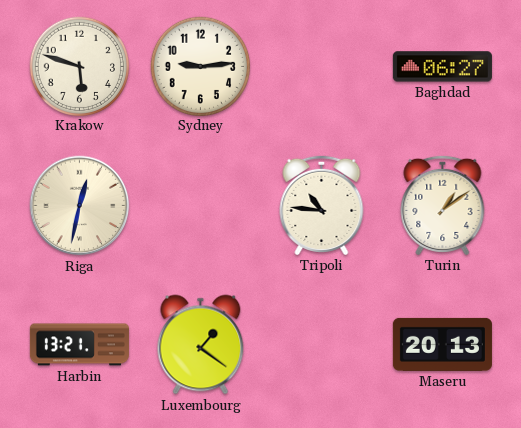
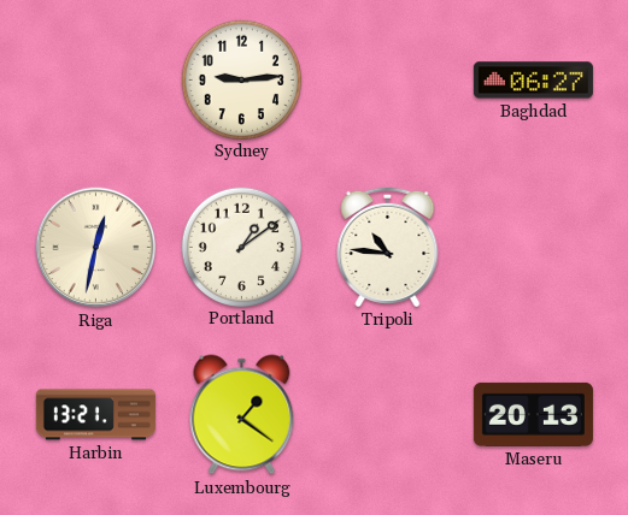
Krakow: 5:48 -> none (79, 66)
Portland: none -> 1:09 (241, 247)
Turin: 1:09 -> none (443, 205)
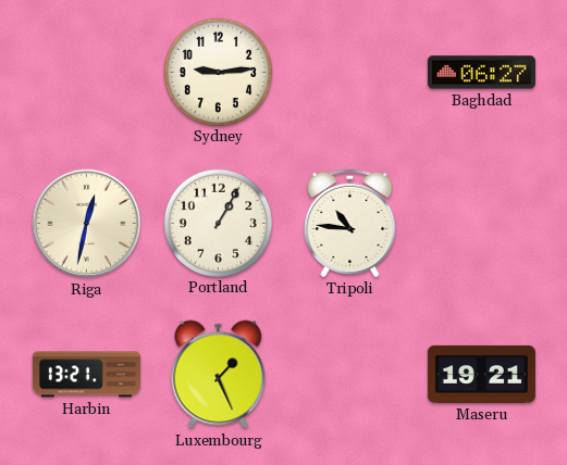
Portland: 1:09 -> 1:05 (218, 223)
Luxembourg: 1:21 -> 1:26 (219, 375)
Maseru: 20:13 -> 19:21 (481, 374)
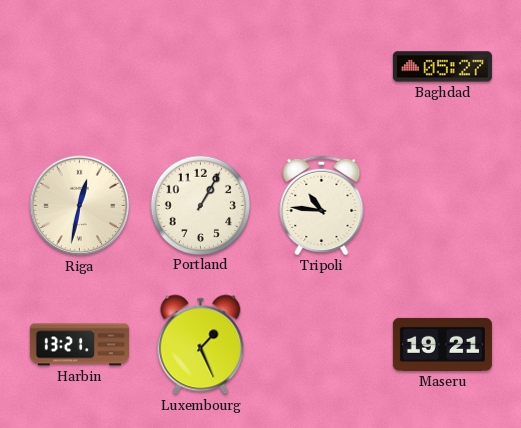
Sydney: 9:14 -> none (218, 72)
Baghdad: 06:27 -> 05:27 (442, 67)
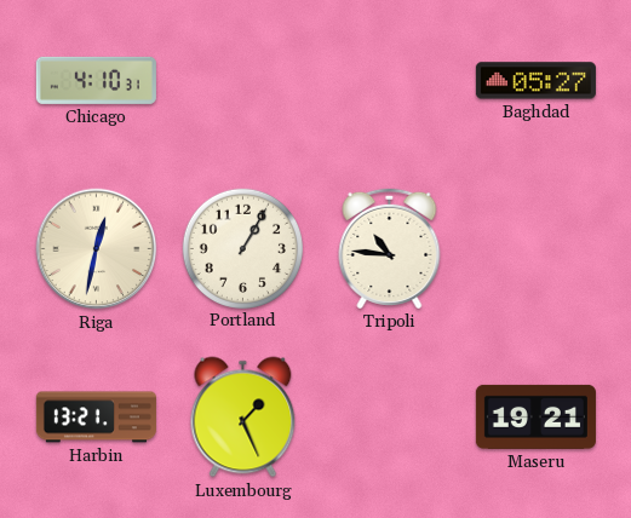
Chicago: none -> 4:10 (96, 80)
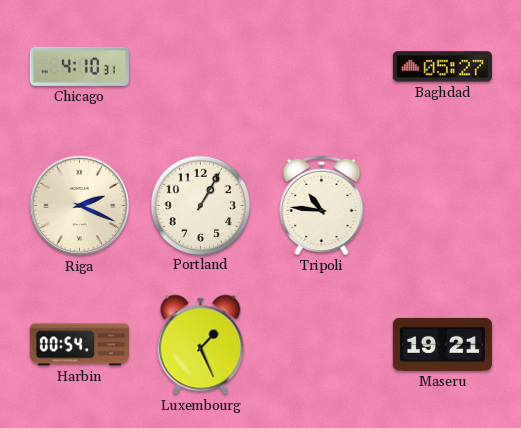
Riga: 12:32 -> 2:19 (80, 206)
Harbin: 13:21 -> 00:54 (79, 345)
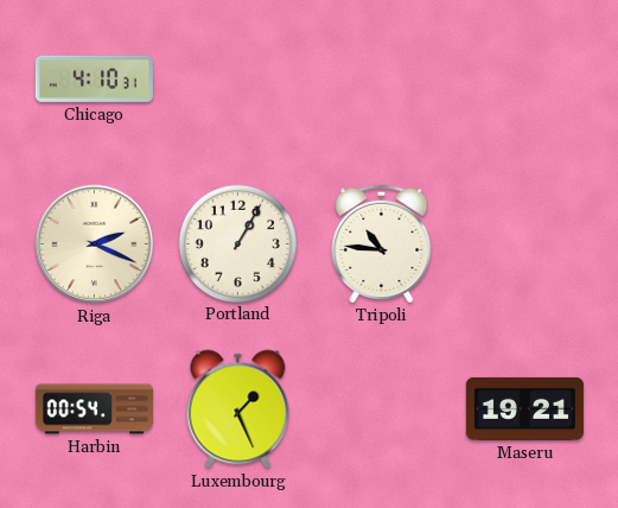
Baghdad: 05:27 -> none (442, 67)
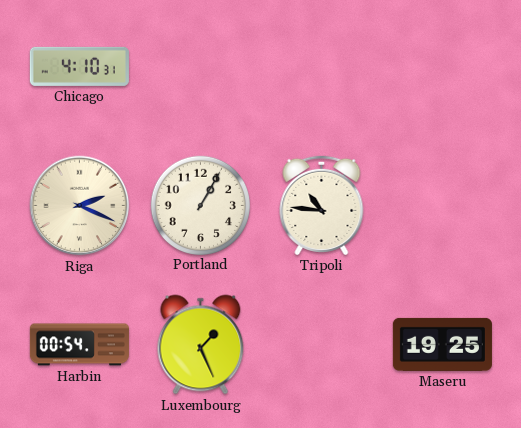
Maseru: 19:21 -> 19:25 (442, 344)
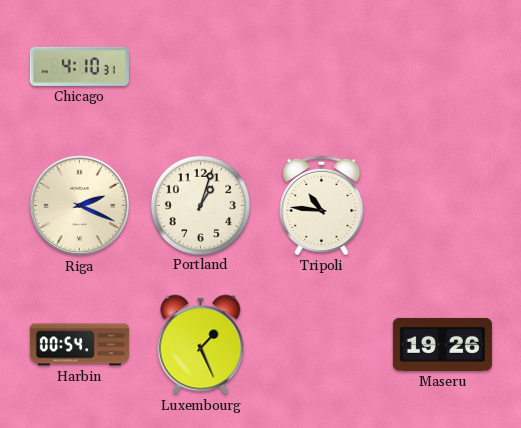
Portland: 1:05 -> 1:03 (200, 205)
Maseru: 19:25 -> 19:26 (442, 344)
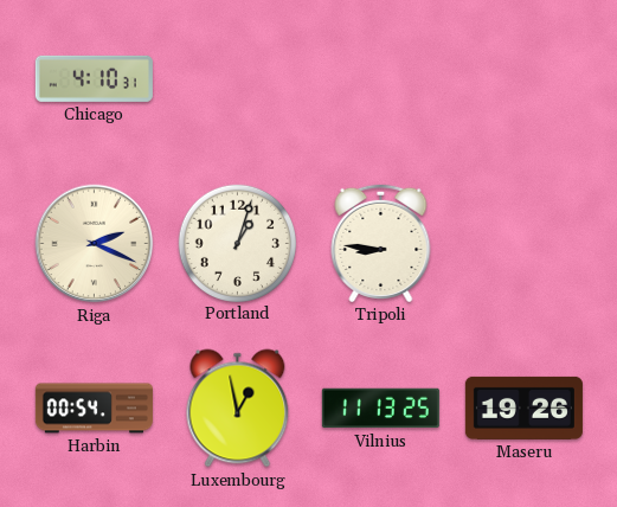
Tripoli: 10:46 -> 8:46 (381, 243)
Luxembourg: 1:26 -> 12:58 (238, 409)
Vilnius: none -> 11:13 (380, 409)
